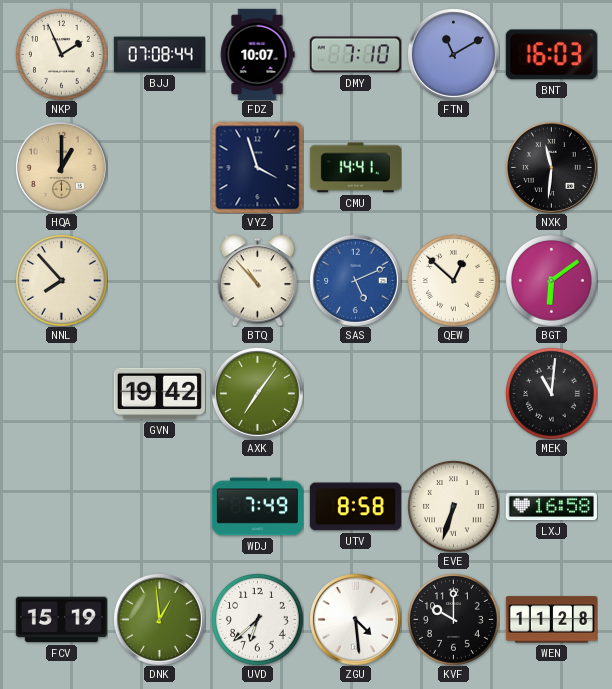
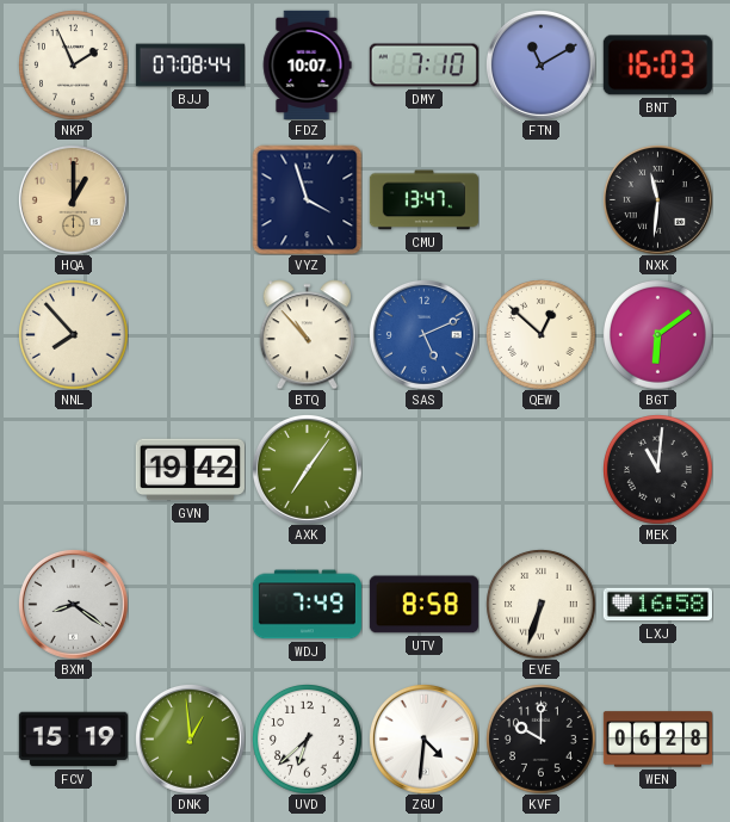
CMU: 14:41 -> 13:47 (423, 200)
BXM: none -> 8:21 (73, 604)
ZGU: 4:29 -> 4:31 (423, 738)
WEN: 11:28 -> 06:28 (657, 740)
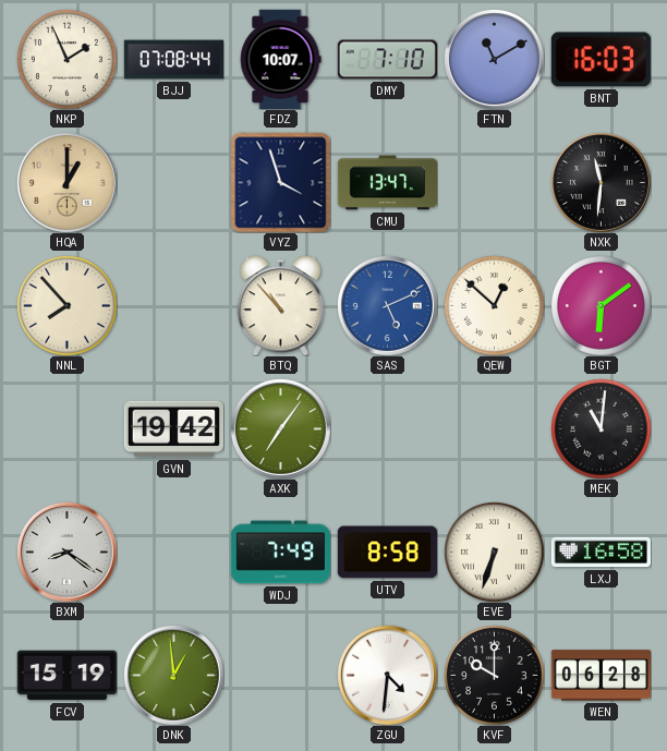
UVD: 6:38 -> none (308, 740)
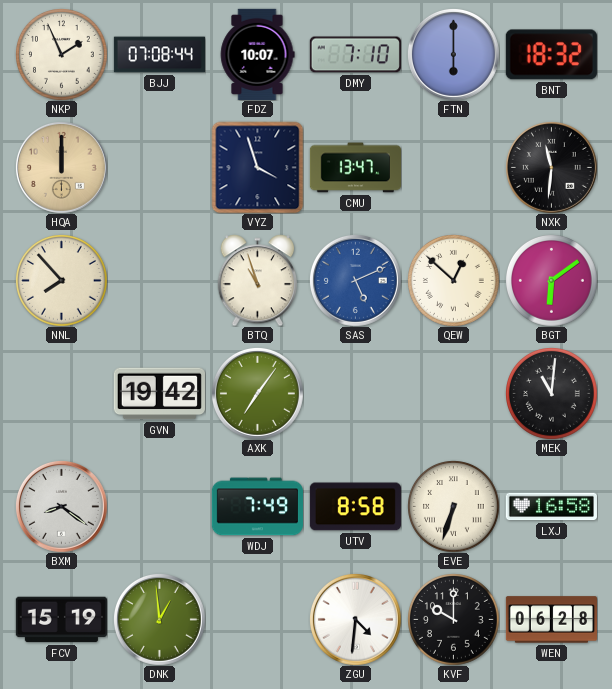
FTN: 11:10 -> 6:00 (453, 54)
BNT: 16:03 -> 18:32 (551, 55)
HQA: 1:00 -> 12:00 (61, 167)
BTQ: 10:53 -> 10:57 (257, 280)
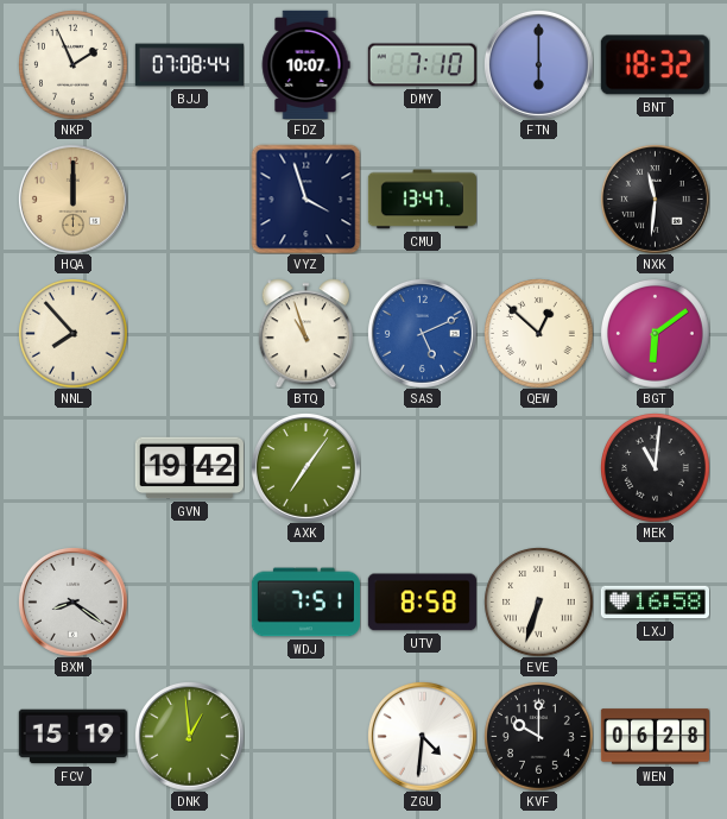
WDJ: 7:49 -> 7:51 (305, 603)
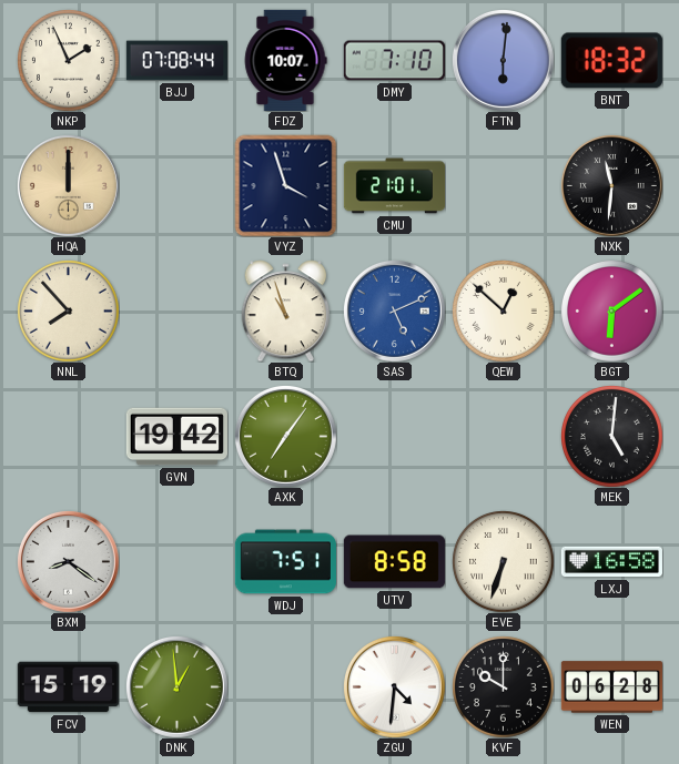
FTN: 6:00 -> 6:01 (503, 60)
CMU: 13:47 -> 21:01 (394, 186)
MEK: 11:01 -> 5:01 (612, 437)
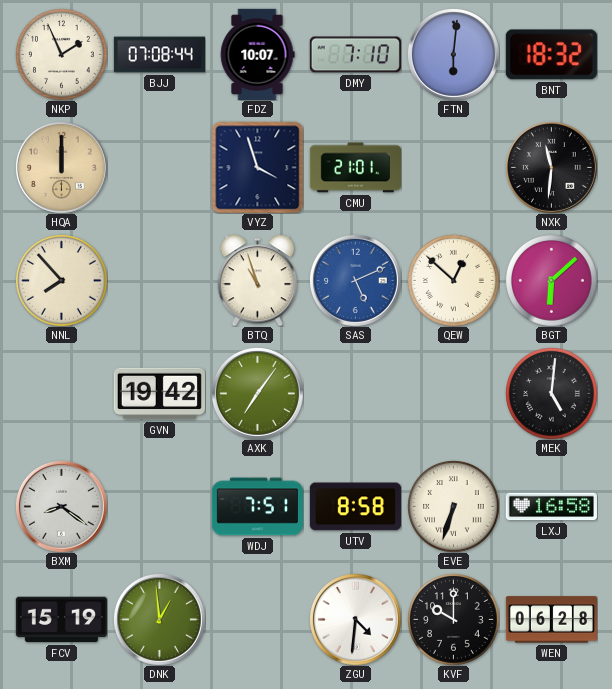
BGT: 6:09 -> 6:08 (552, 281)
